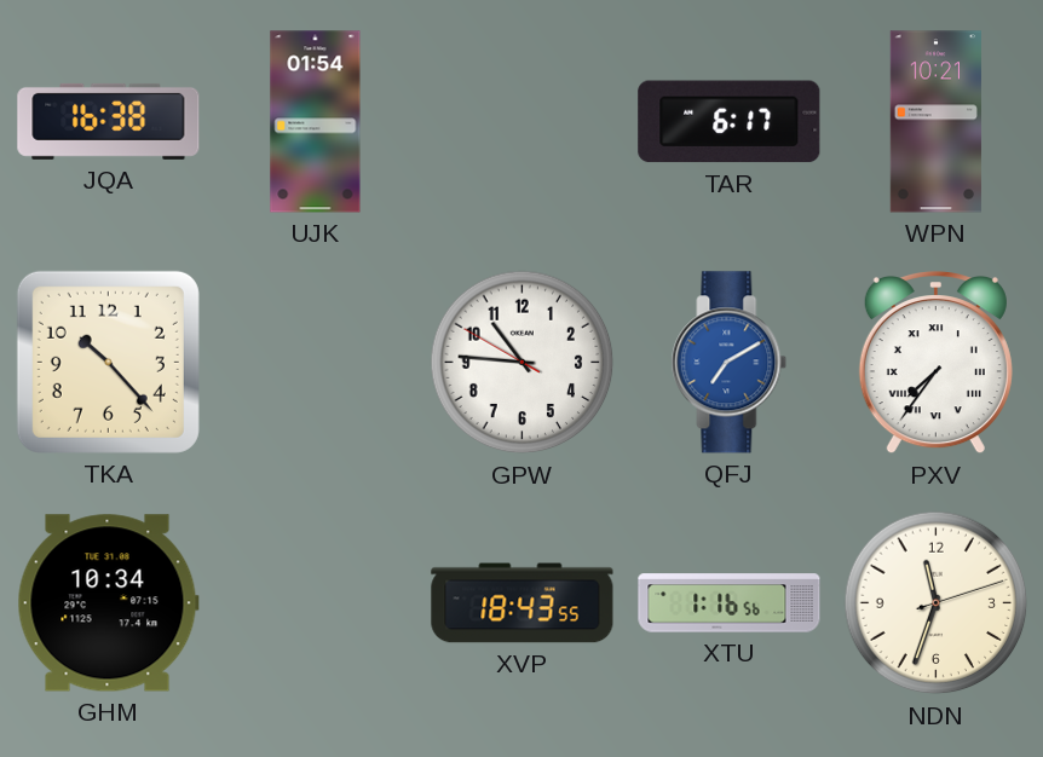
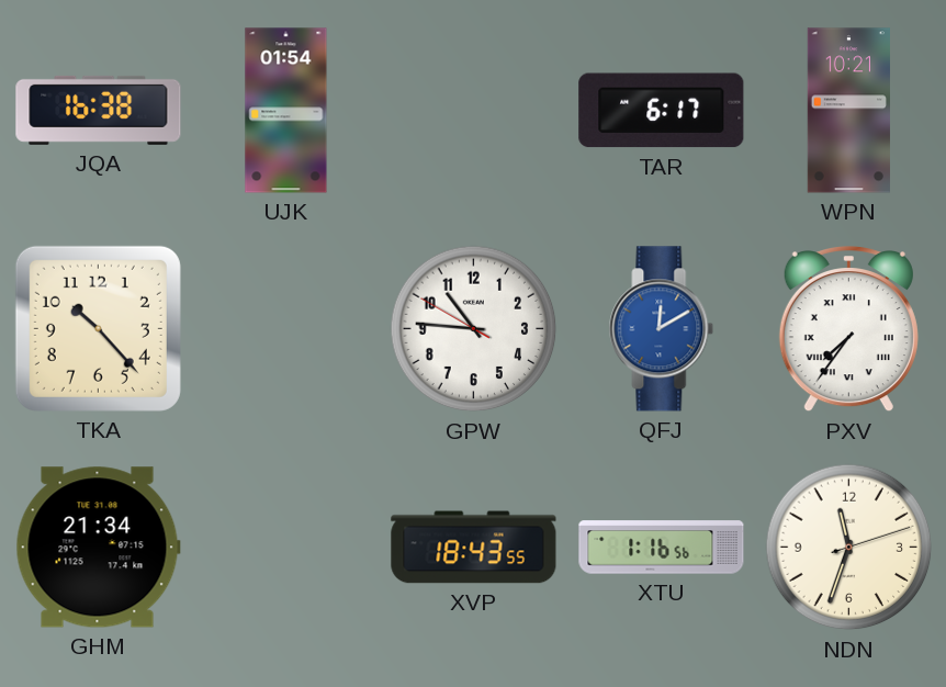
QFJ: 7:10 -> 12:10 (662, 329)
GHM: 10:34 -> 21:34 (98, 548)
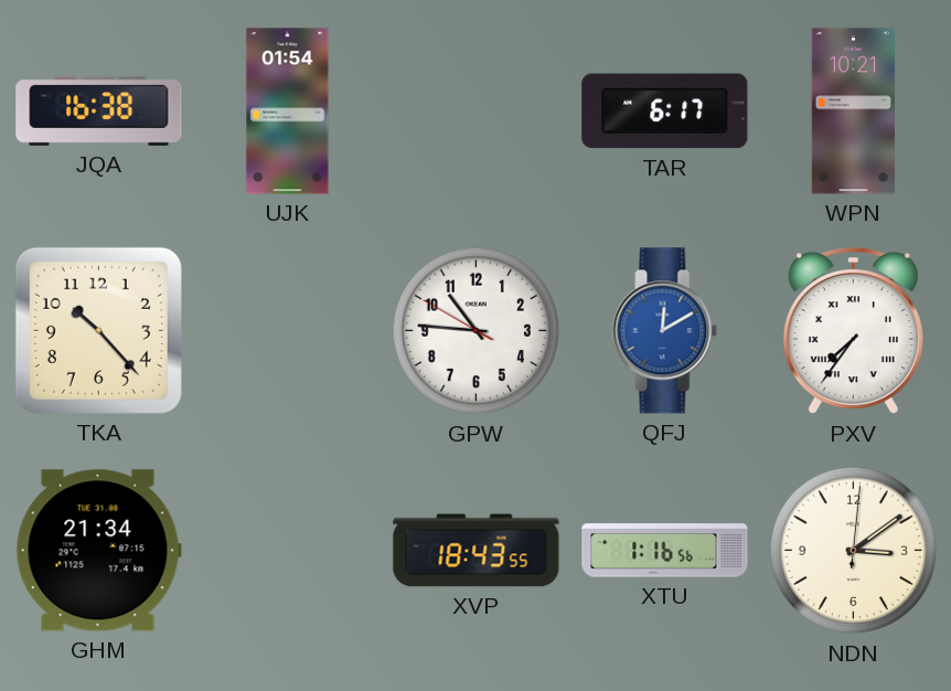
NDN: 11:33 -> 3:09 (854, 551)
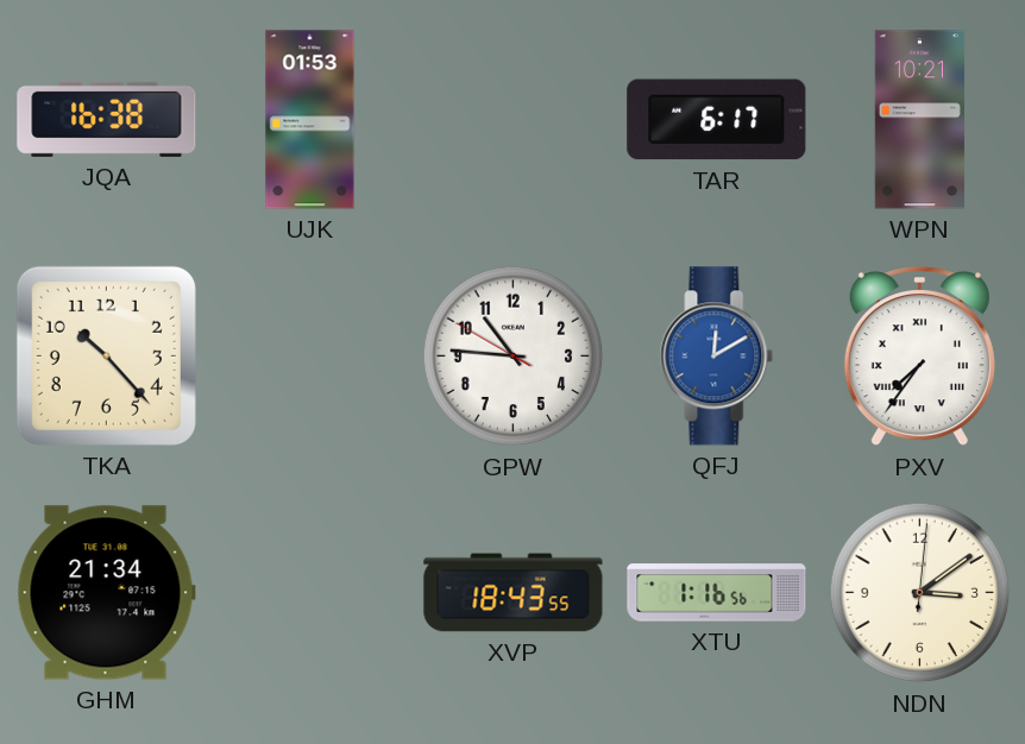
UJK: 01:54 -> 01:53 (310, 120)
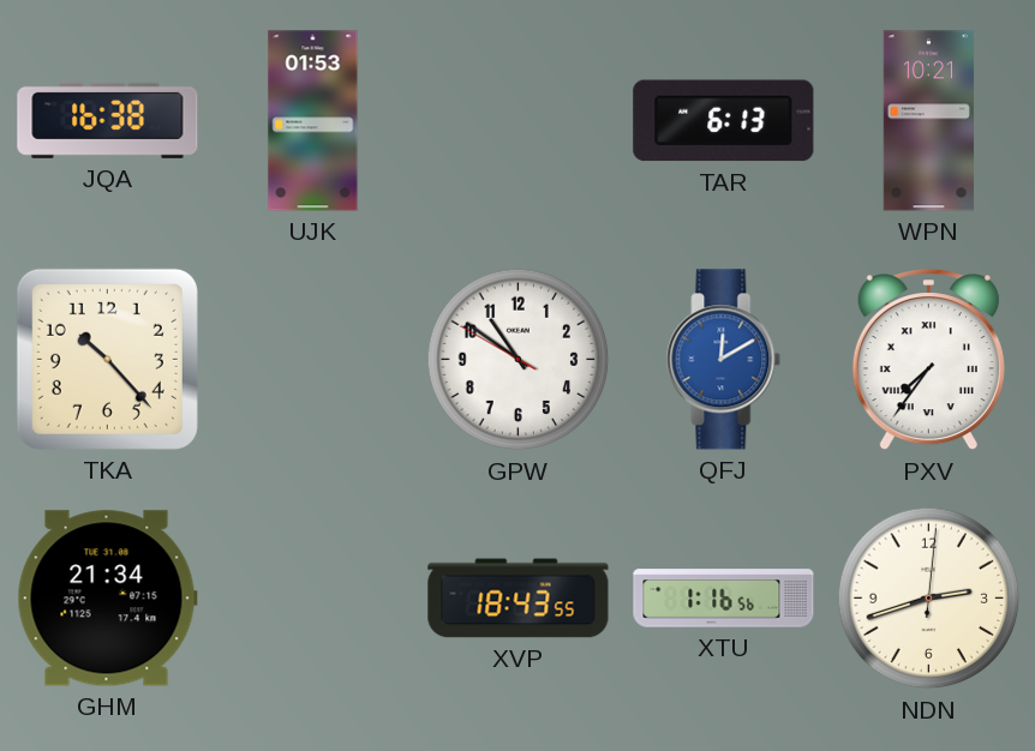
TAR: 6:17 -> 6:13 (724, 121)
GPW: 10:45 -> 10:50 (519, 360)
NDN: 3:09 -> 2:42 (929, 599)
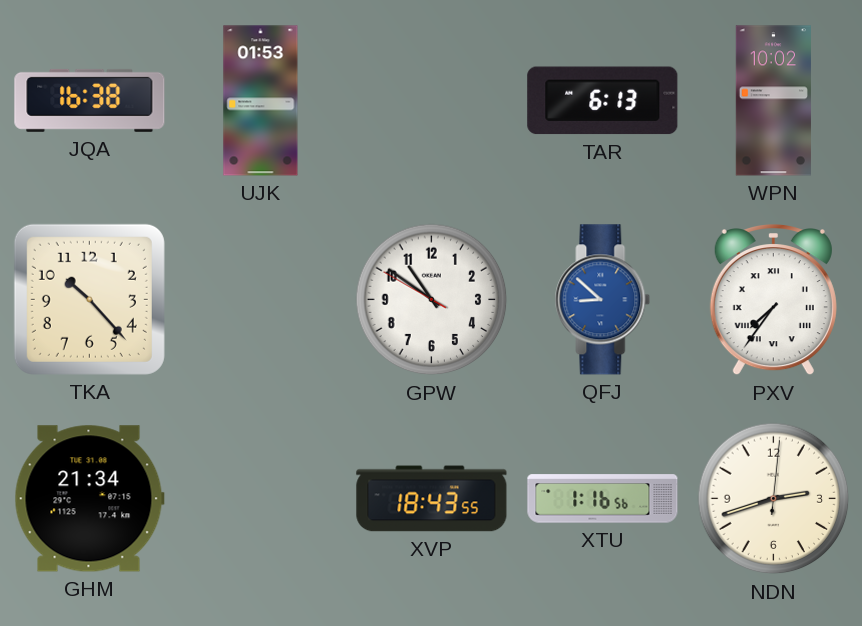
WPN: 10:21 -> 10:02 (773, 101)
QFJ: 12:10 -> 8:52 (603, 300)
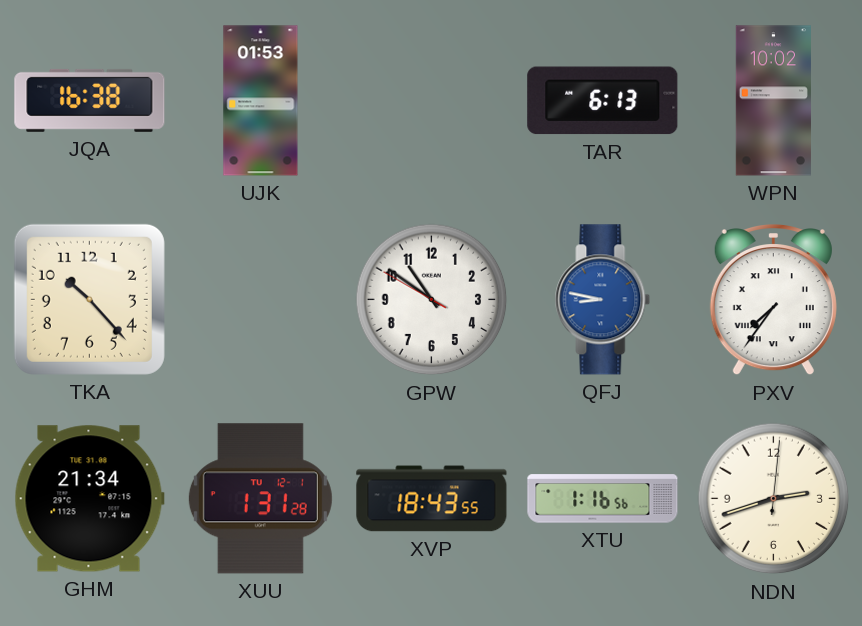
QFJ: 8:52 -> 8:47 (603, 300)
XUU: none -> 1:31 (260, 499)
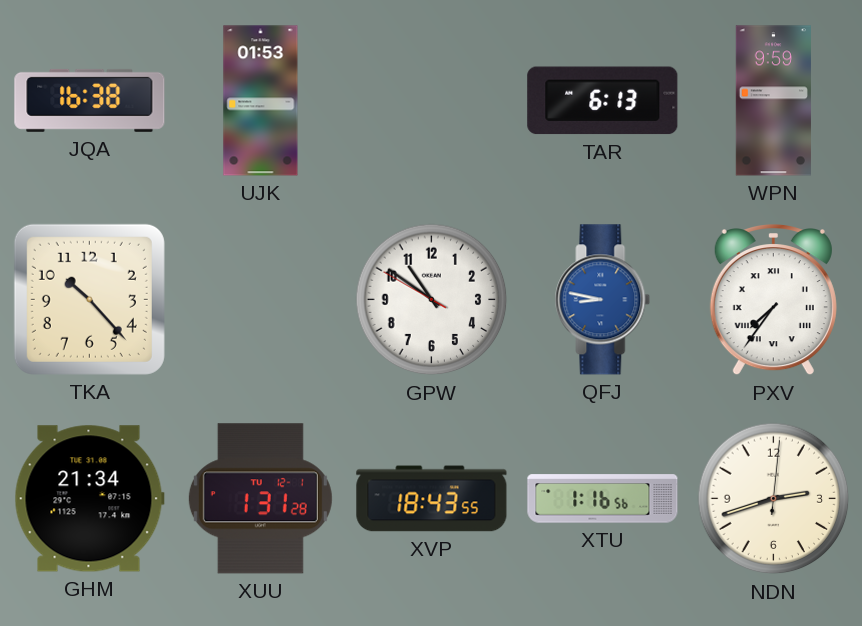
WPN: 10:02 -> 9:59 (773, 101)
